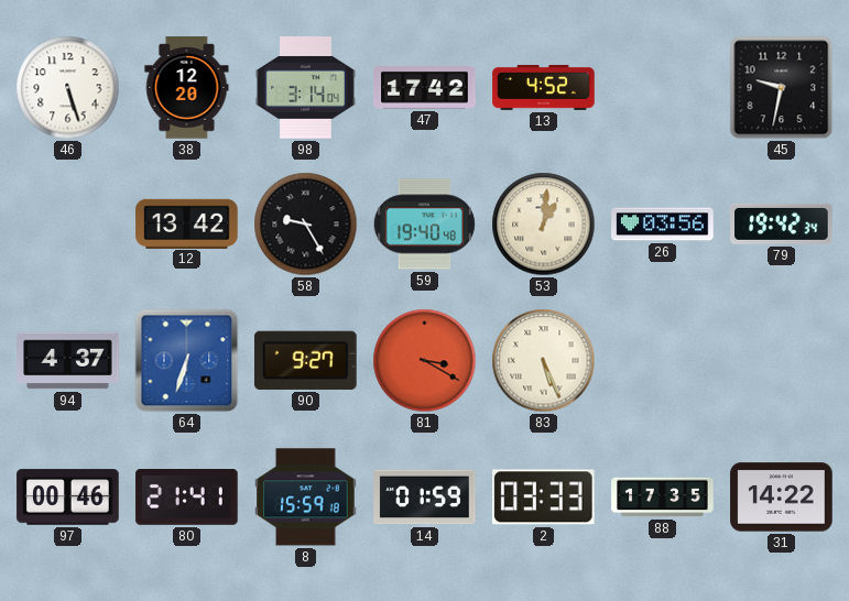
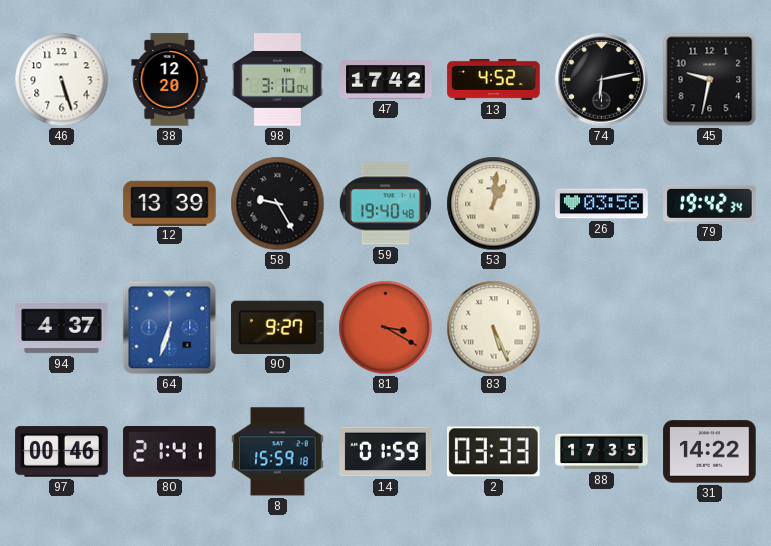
98: 3:14 -> 3:10 (277, 80)
74: none -> 6:13 (602, 80)
12: 13:42 -> 13:39 (170, 203)
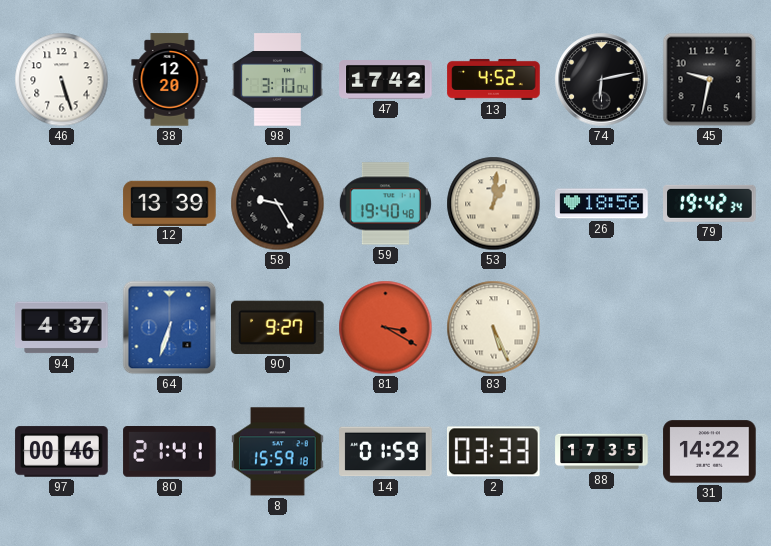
26: 03:56 -> 18:56 (602, 204)
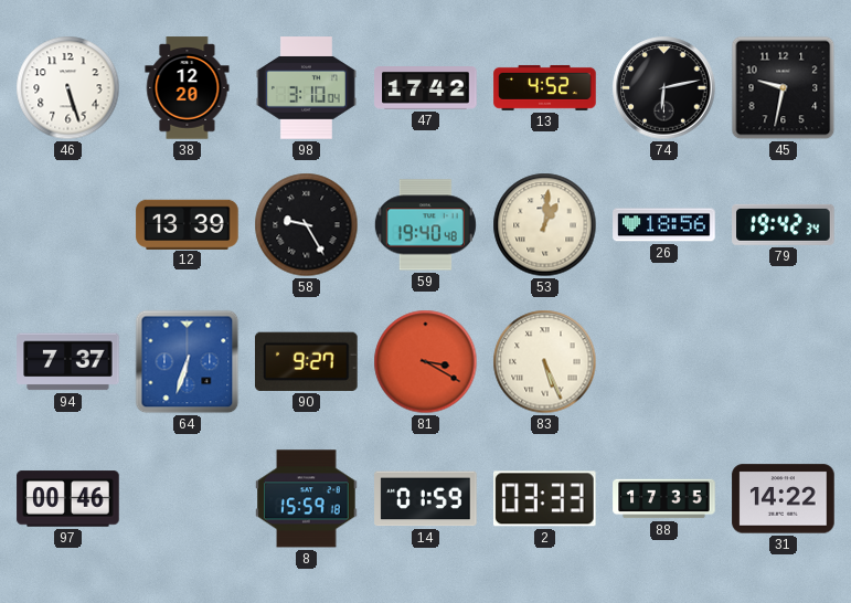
94: 4:37 -> 7:37 (68, 362)
80: 21:41 -> none (170, 452)
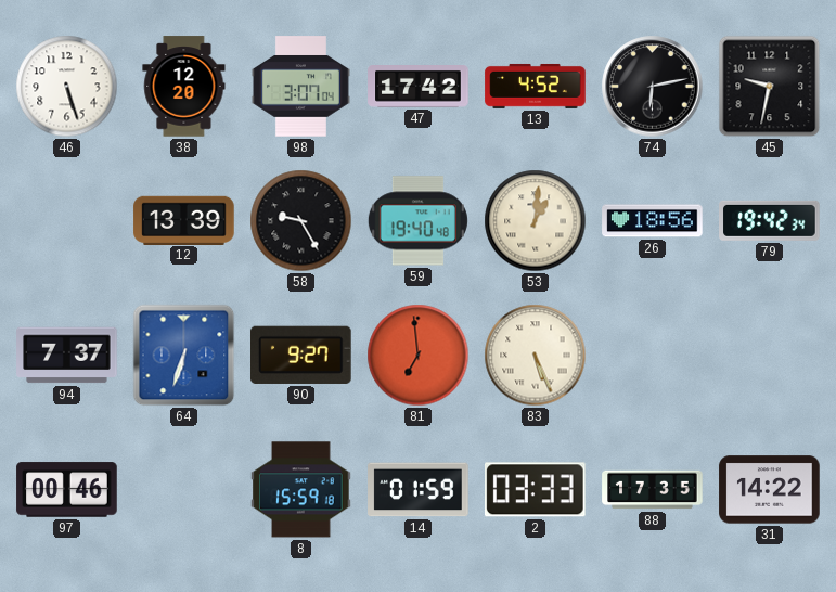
98: 3:10 -> 3:07 (300, 87)
81: 3:20 -> 6:59 (419, 356)
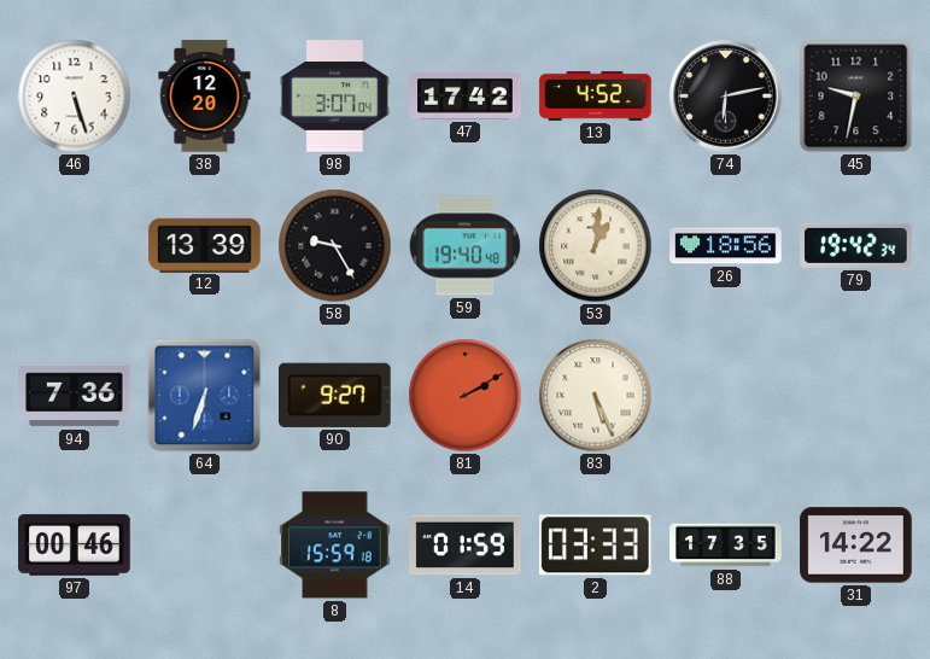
94: 7:37 -> 7:36 (75, 396)
81: 6:59 -> 2:10 (466, 396)
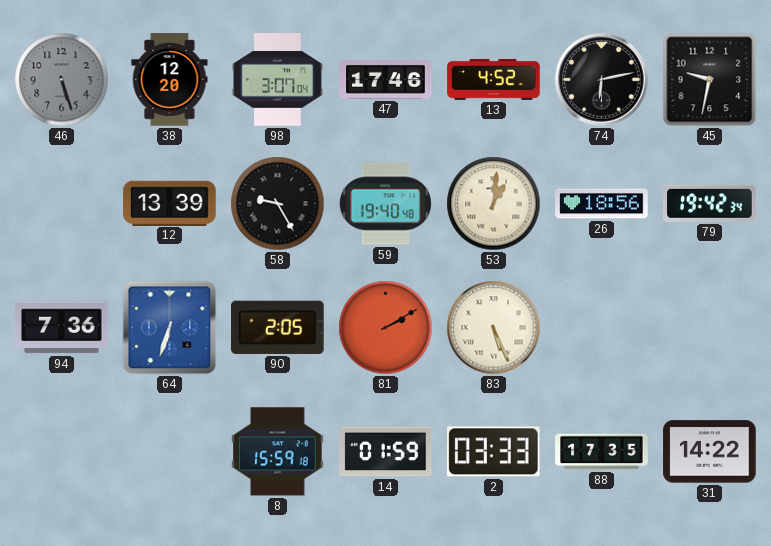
46 dial: white -> grey (62, 80)
47: 17:42 -> 17:46 (386, 80)
90: 9:27 -> 2:05 (278, 327)
97: 00:46 -> none (75, 546)
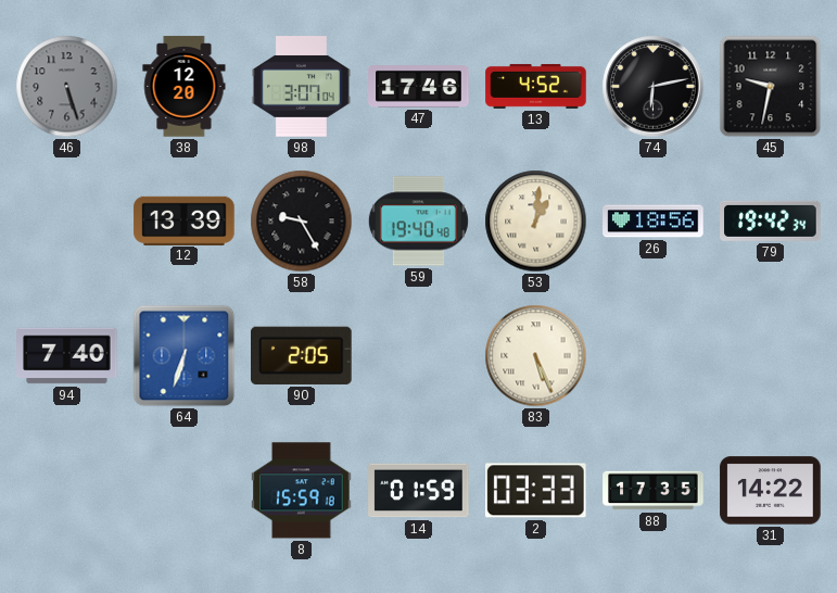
94: 7:36 -> 7:40 (67, 356)
81: 2:10 -> none (386, 328)
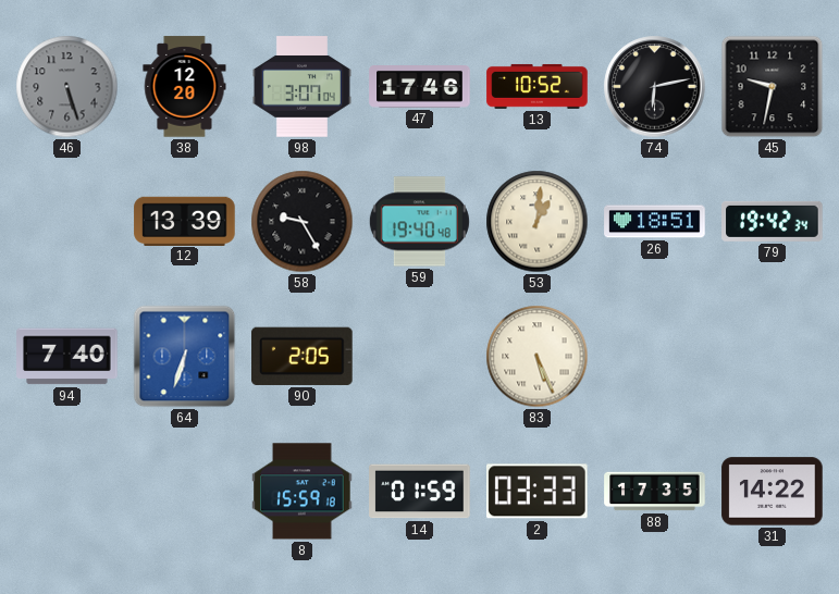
13: 4:52 -> 10:52 (538, 86)
26: 18:56 -> 18:51 (655, 222)
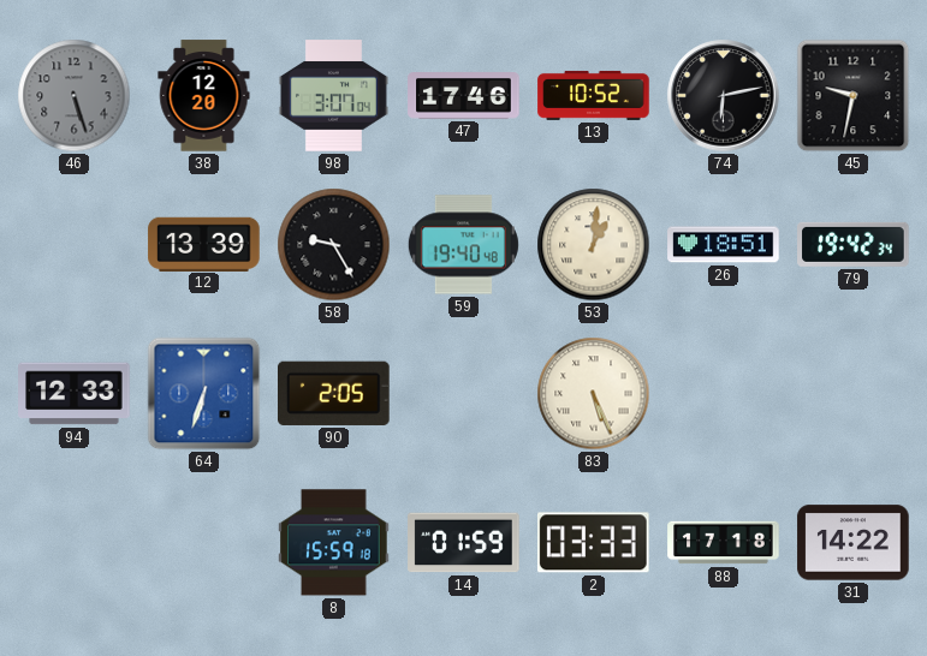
94: 7:40 -> 12:33 (75, 394)
88: 17:35 -> 17:18 (724, 543)
